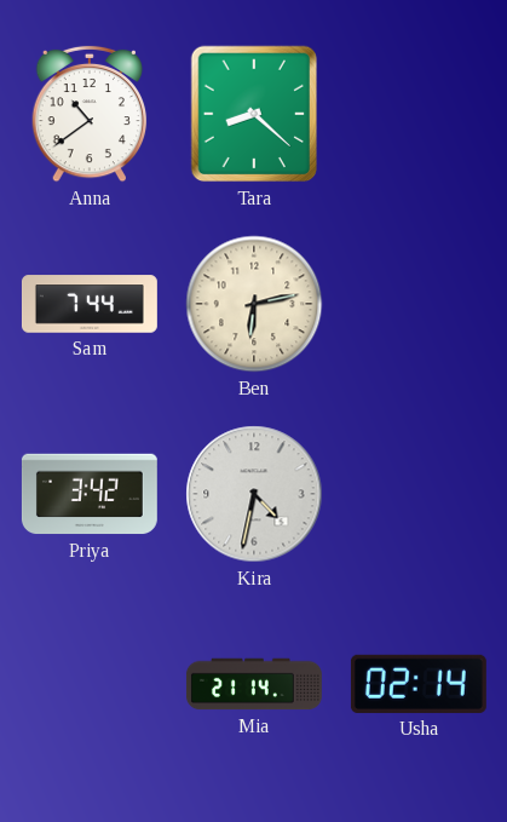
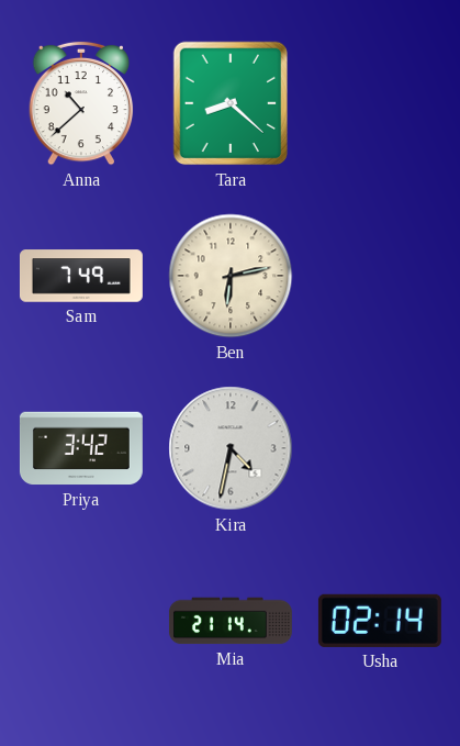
Anna: 10:39 -> 10:38 (81, 103)
Sam: 7:44 -> 7:49 (81, 276)
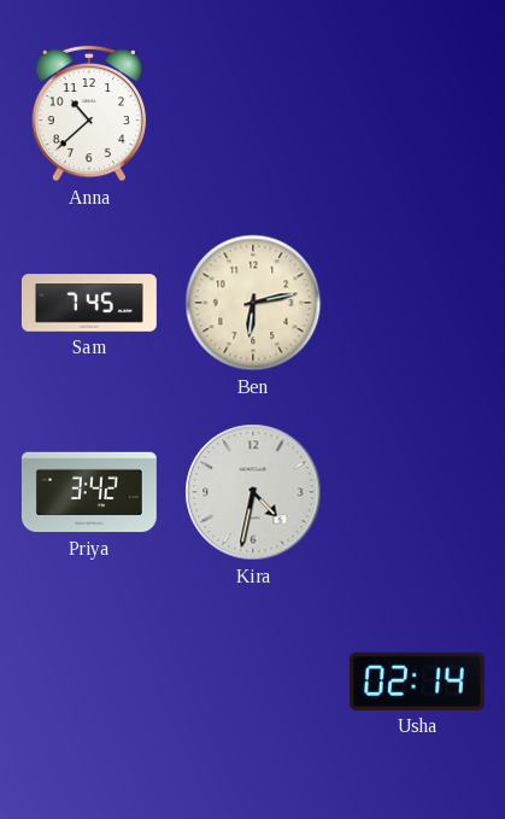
Tara: 8:22 -> none (229, 103)
Sam: 7:49 -> 7:45 (89, 303)
Mia: 21:14 -> none (231, 621)
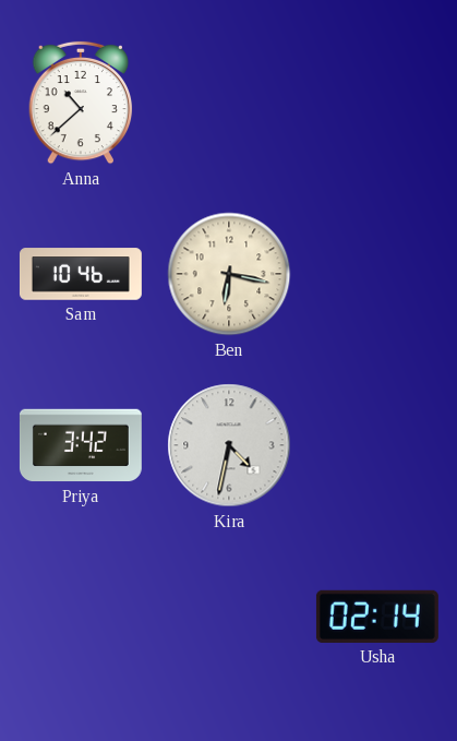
Sam: 7:45 -> 10:46 (81, 274)
Ben: 6:13 -> 6:17 (229, 274)
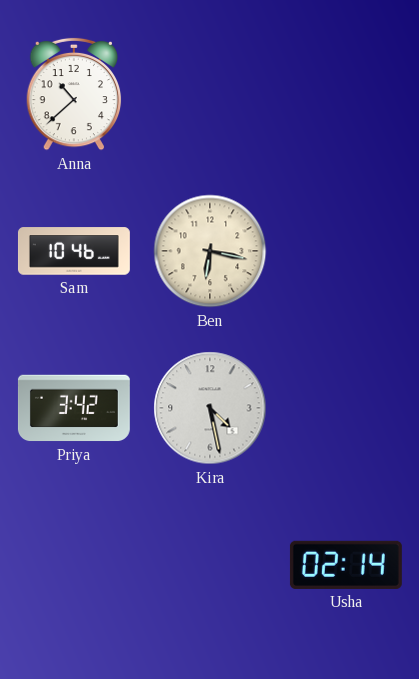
Kira: 4:32 -> 4:28 (210, 408)
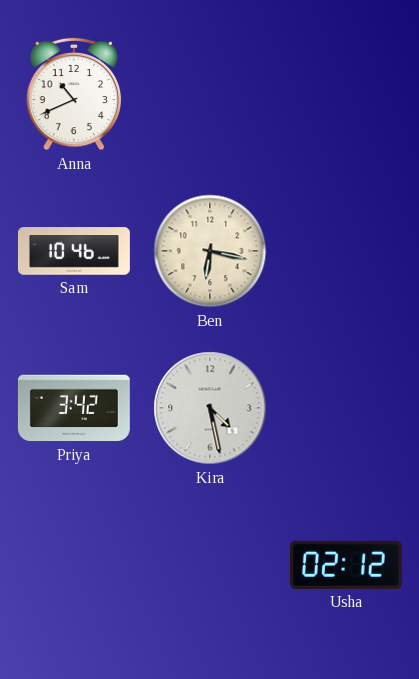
Anna: 10:38 -> 10:41 (74, 94)
Usha: 02:14 -> 02:12 (346, 565)
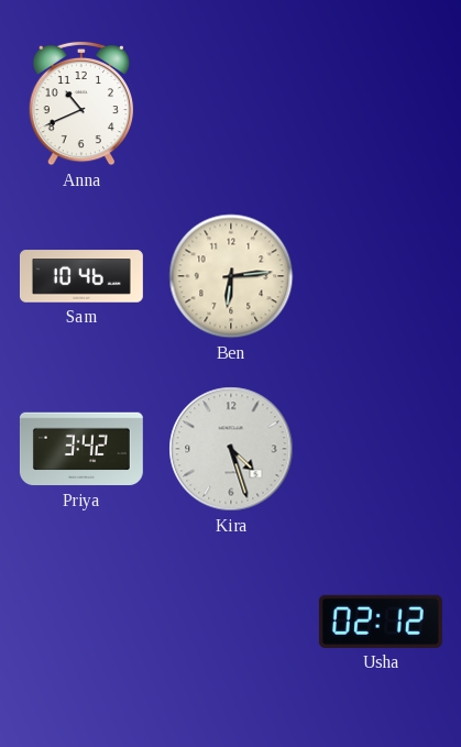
Ben: 6:17 -> 6:14 (231, 276)
Kira: 4:28 -> 4:27 (231, 449)
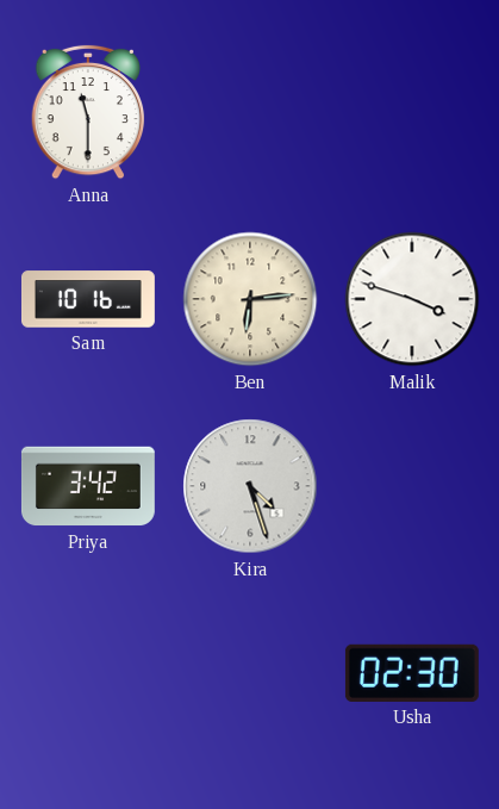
Anna: 10:41 -> 11:30 (88, 112)
Sam: 10:46 -> 10:16 (88, 299)
Malik: none -> 3:48 (412, 299)
Usha: 02:12 -> 02:30 (412, 673)
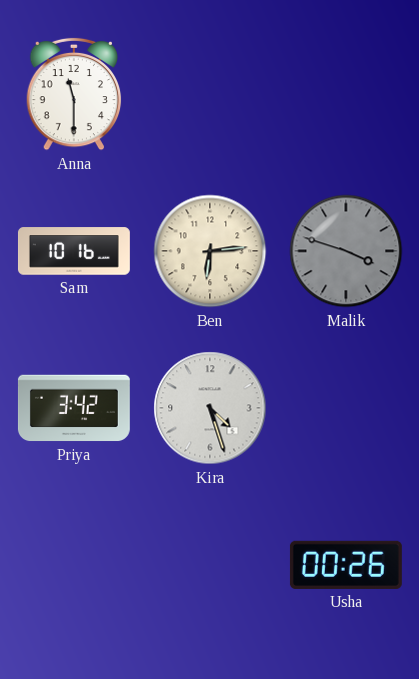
Malik dial: white -> grey (346, 251)
Usha: 02:30 -> 00:26 (346, 565)
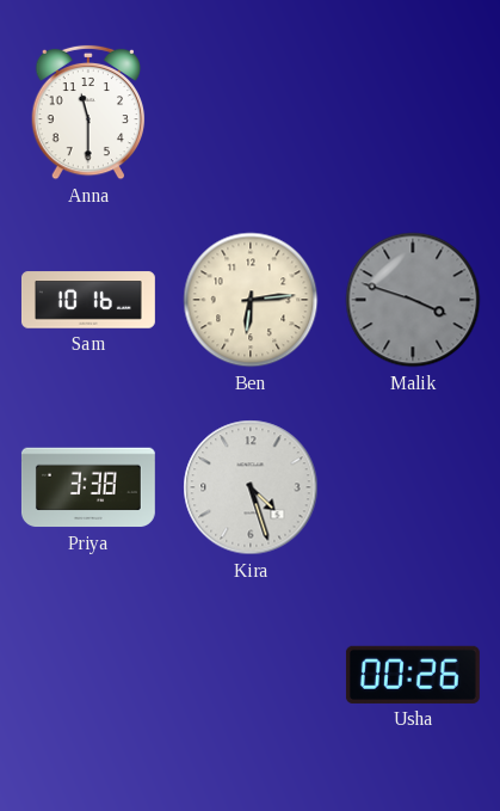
Priya: 3:42 -> 3:38 (88, 487)
